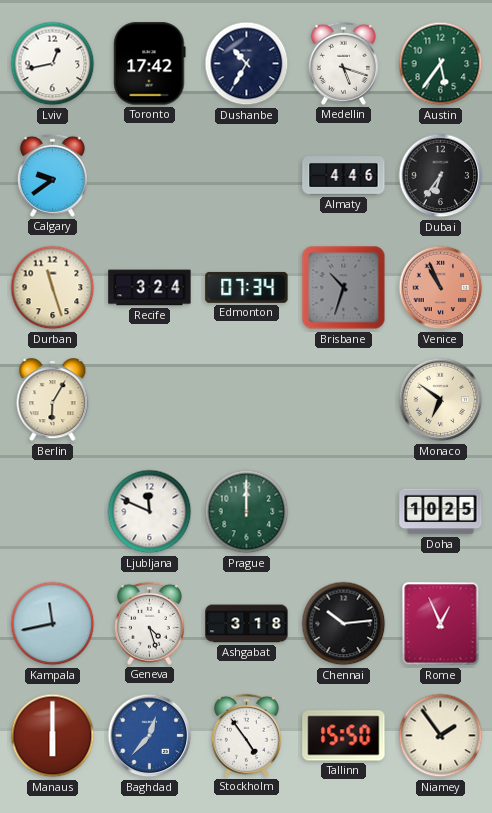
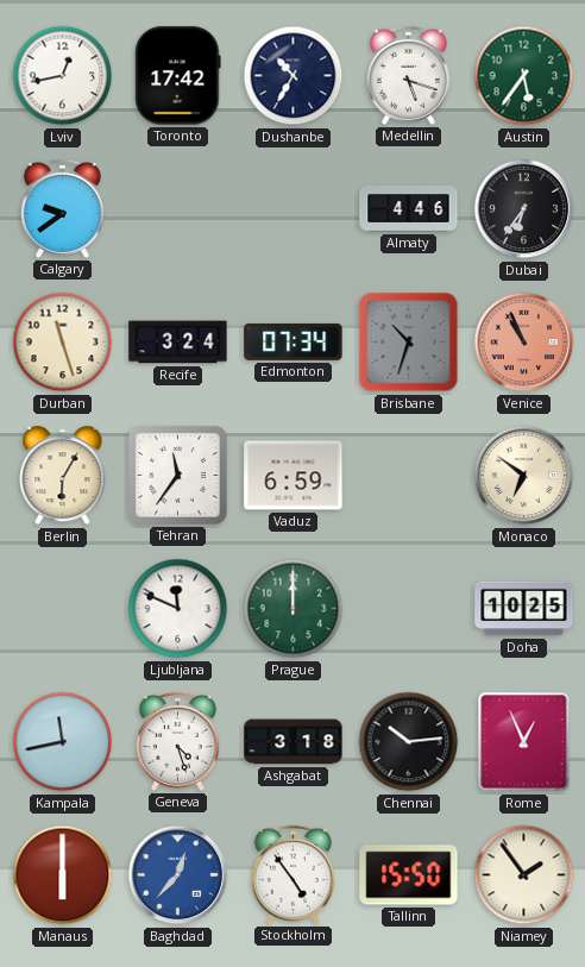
Tehran: none -> 11:36 (177, 475)
Vaduz: none -> 6:59 (294, 476)
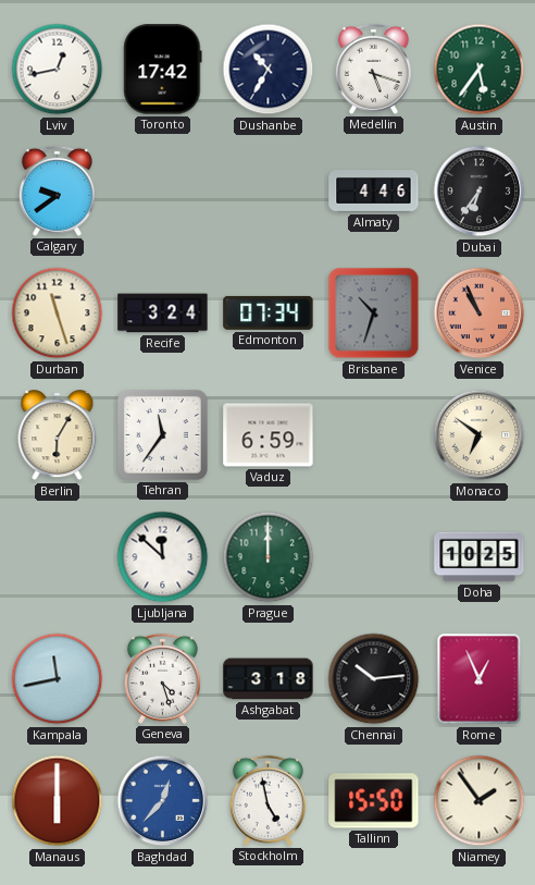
Ljubljana: 11:49 -> 11:52 (163, 557)
Stockholm: 4:54 -> 4:58 (267, 800)
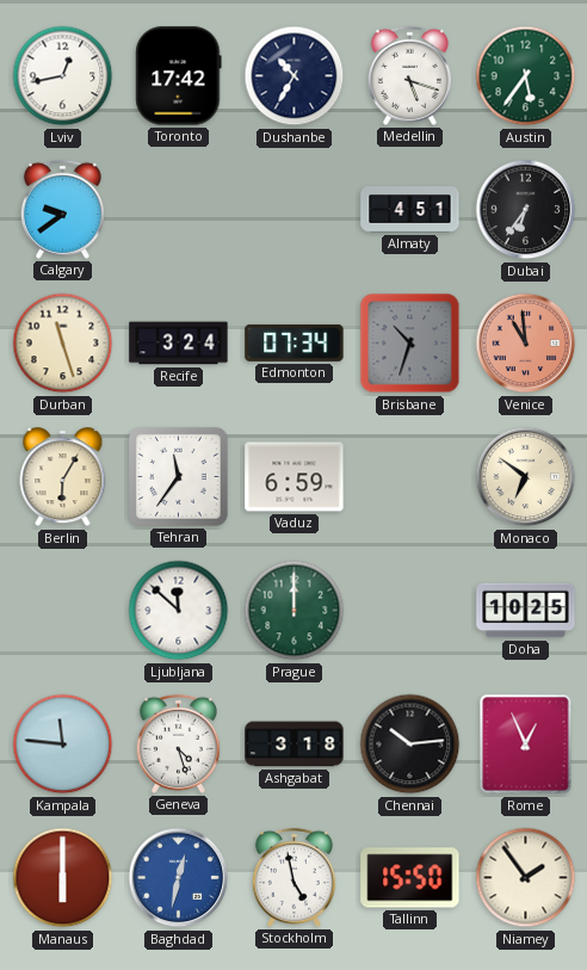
Almaty: 4:46 -> 4:51 (410, 210)
Venice: 10:56 -> 10:59 (526, 344)
Kampala: 11:43 -> 11:46 (63, 745)
Baghdad: 12:37 -> 12:32 (179, 878)
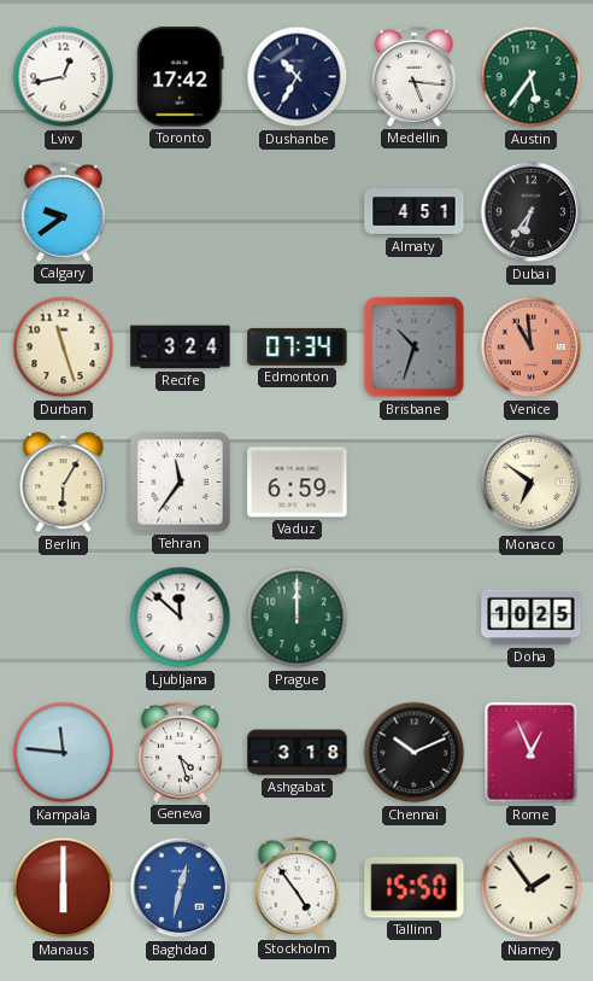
Medellin: 5:18 -> 5:16 (413, 76)
Chennai: 10:14 -> 10:11 (415, 753)
Stockholm: 4:58 -> 4:54 (296, 887)
